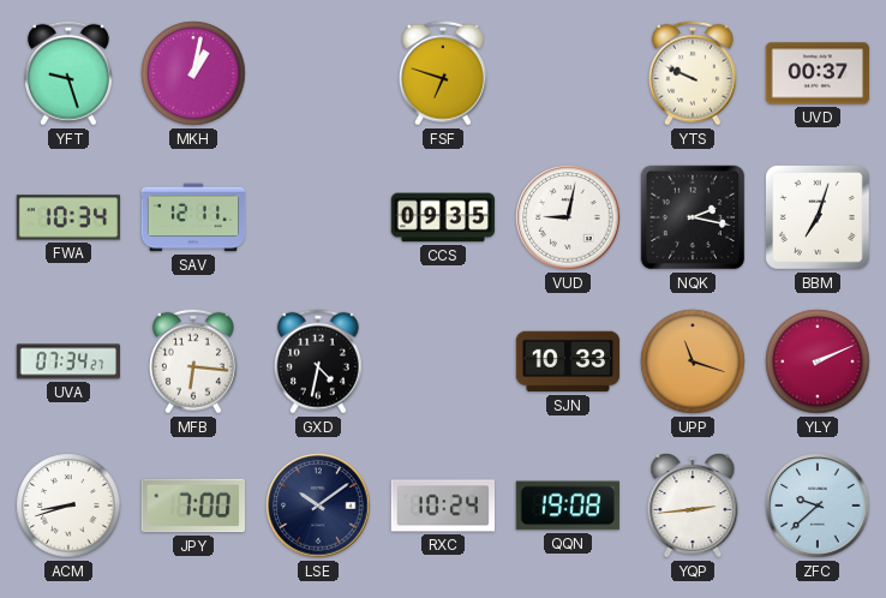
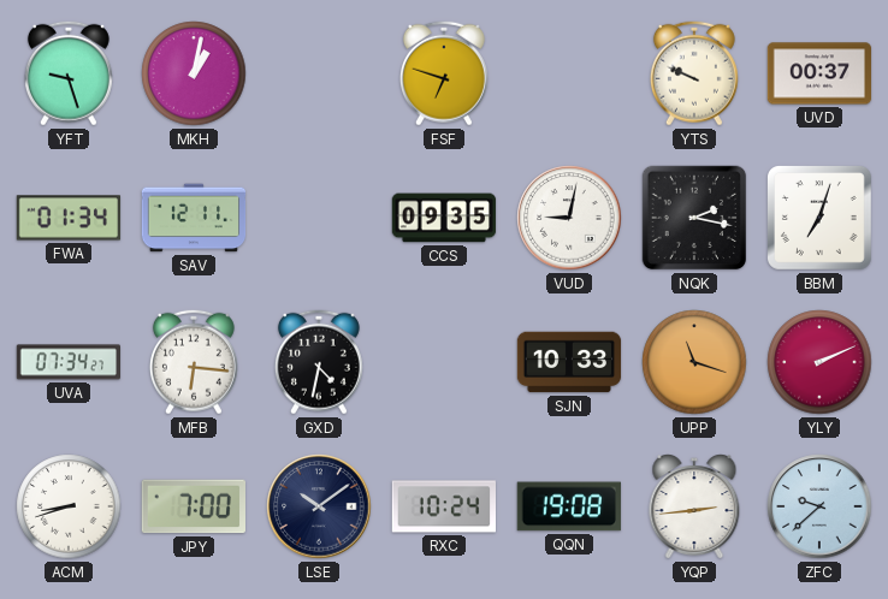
FWA: 10:34 -> 01:34 (69, 218)
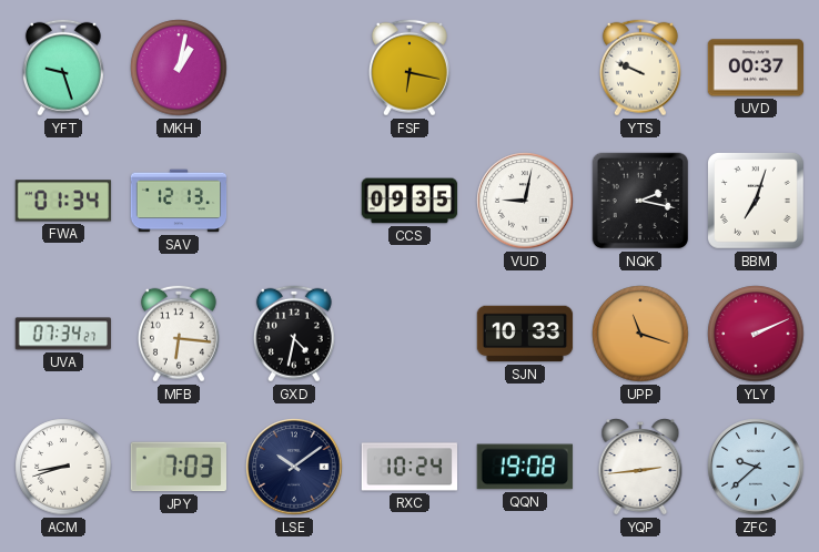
FSF: 6:48 -> 6:17 (410, 68)
SAV: 12:11 -> 12:13 (179, 201)
JPY: 7:00 -> 7:03 (178, 467)
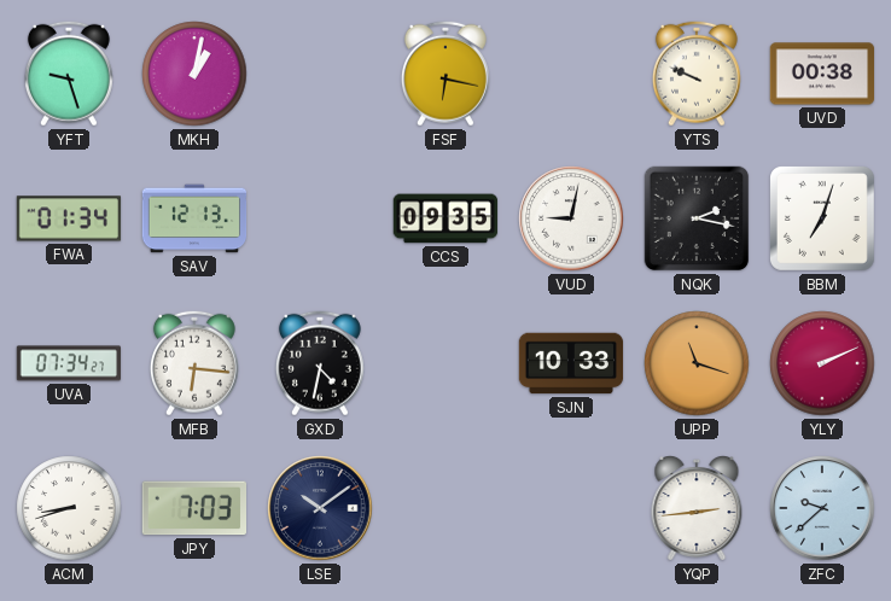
UVD: 00:37 -> 00:38 (822, 74)
RXC: 10:24 -> none (408, 467)
QQN: 19:08 -> none (525, 467)
